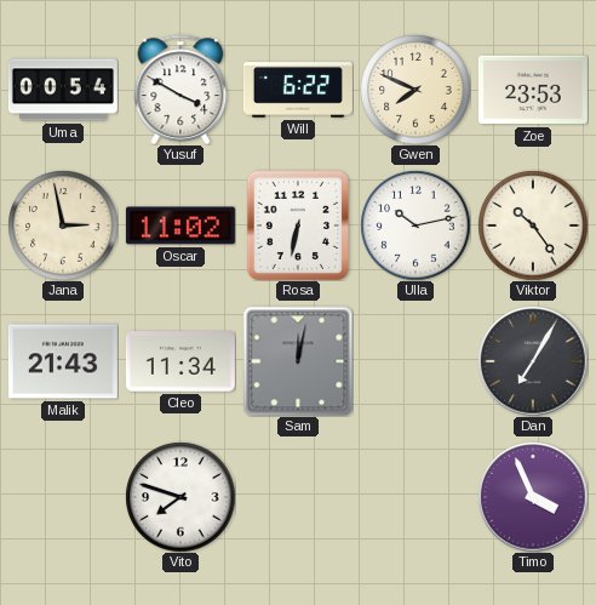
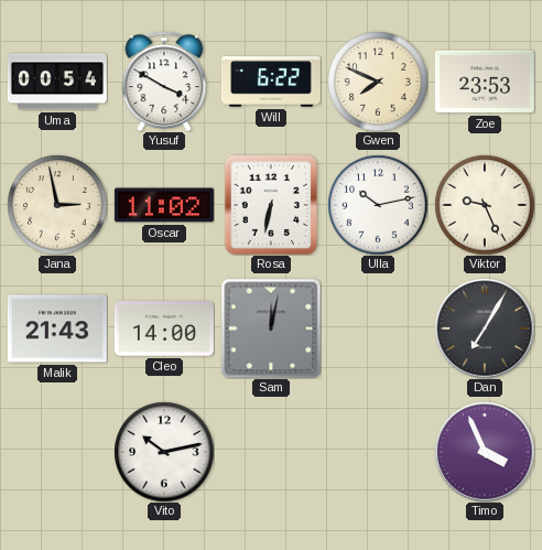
Viktor: 10:24 -> 9:26 (485, 205)
Cleo: 11:34 -> 14:00 (164, 328)
Vito: 7:48 -> 10:13 (164, 452)
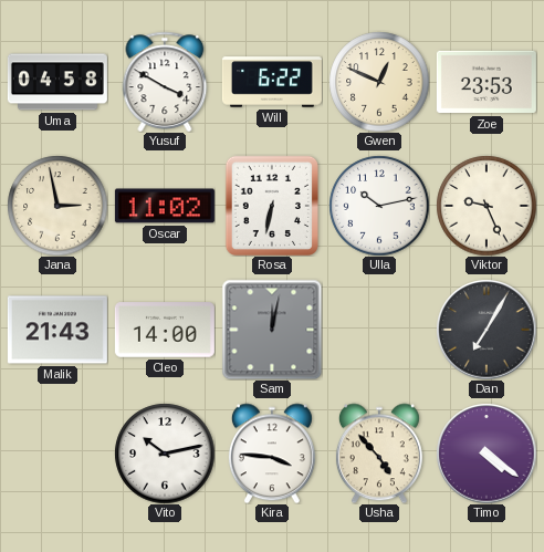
Uma: 00:54 -> 04:58 (57, 82)
Gwen: 7:49 -> 12:49 (379, 82)
Kira: none -> 3:46 (272, 454)
Usha: none -> 4:53 (379, 454)
Timo: 3:56 -> 4:21 (487, 454)
